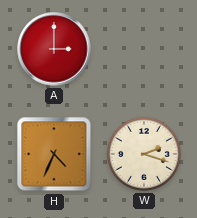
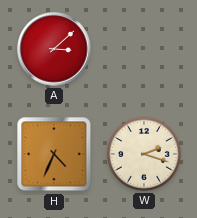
A: 3:00 -> 3:08 (54, 49)
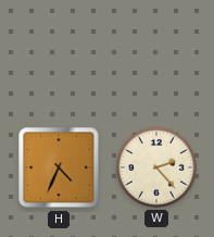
A: 3:08 -> none (54, 49)
W: 2:18 -> 2:23 (156, 167)
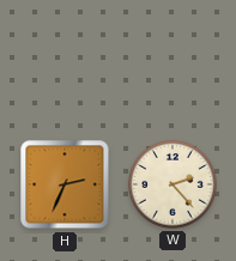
H: 4:34 -> 2:34 (65, 184)
